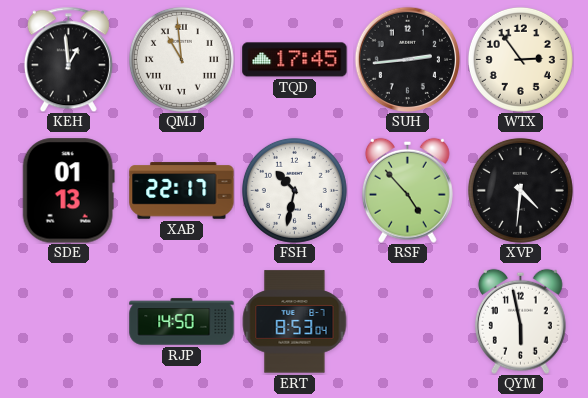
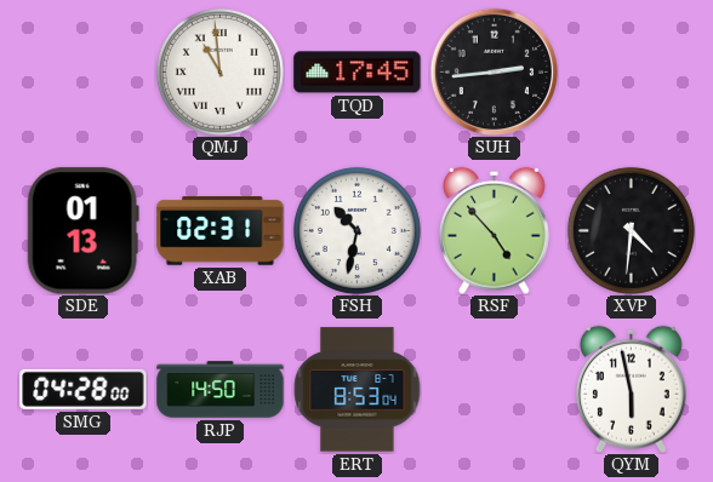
KEH: 12:59 -> none (68, 59)
WTX: 2:54 -> none (520, 59)
XAB: 22:17 -> 02:31 (221, 231)
SMG: none -> 04:28 (84, 389)
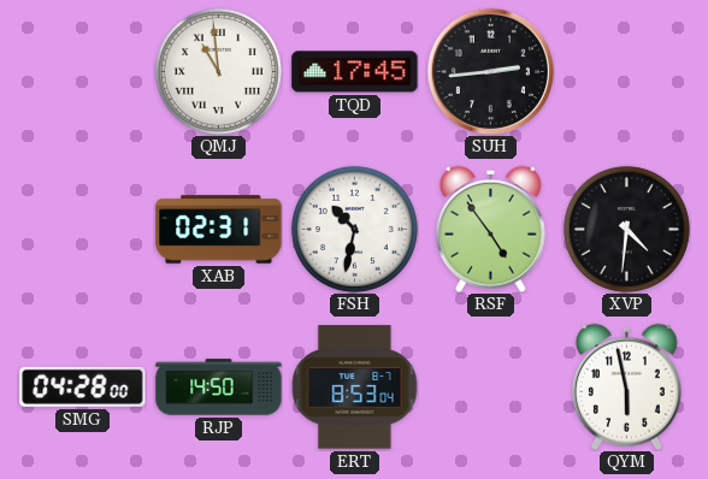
SDE: 01:13 -> none (82, 231)
RSF: 4:53 -> 4:54 (490, 229)
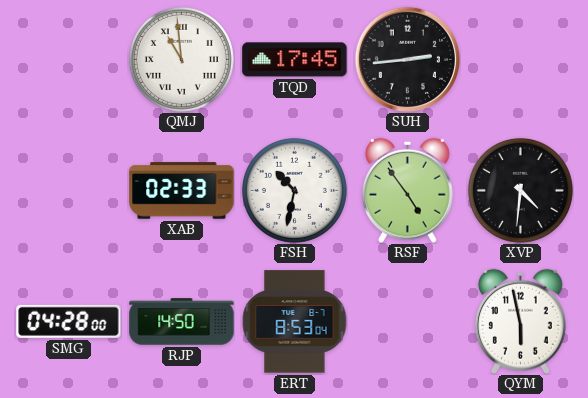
XAB: 02:31 -> 02:33 (182, 191)
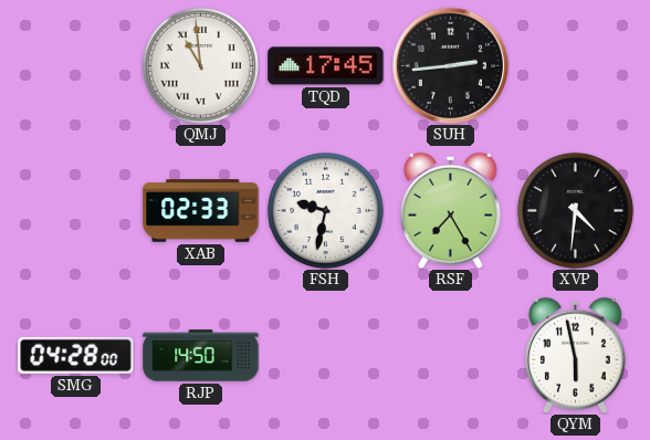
FSH: 10:32 -> 9:32 (325, 210)
RSF: 4:54 -> 7:25 (450, 210)
ERT: 8:53 -> none (294, 322)
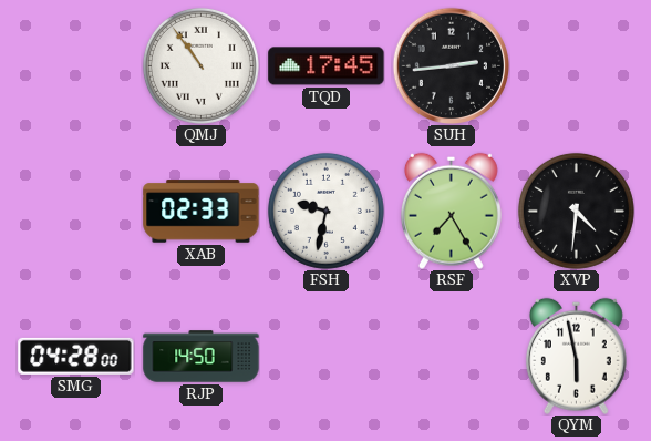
QMJ: 10:59 -> 10:54 (200, 65)
